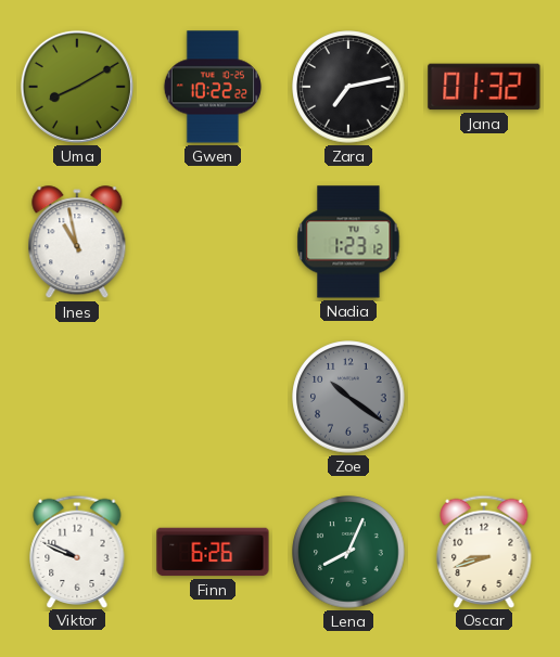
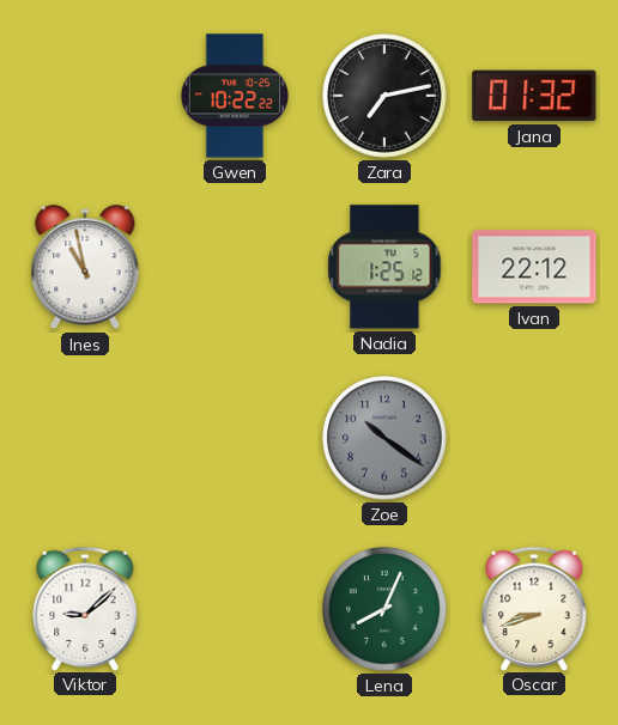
Uma: 8:10 -> none (77, 87)
Nadia: 1:23 -> 1:25 (384, 267)
Ivan: none -> 22:12 (534, 267)
Viktor: 9:49 -> 9:08 (85, 608)
Finn: 6:26 -> none (213, 552)
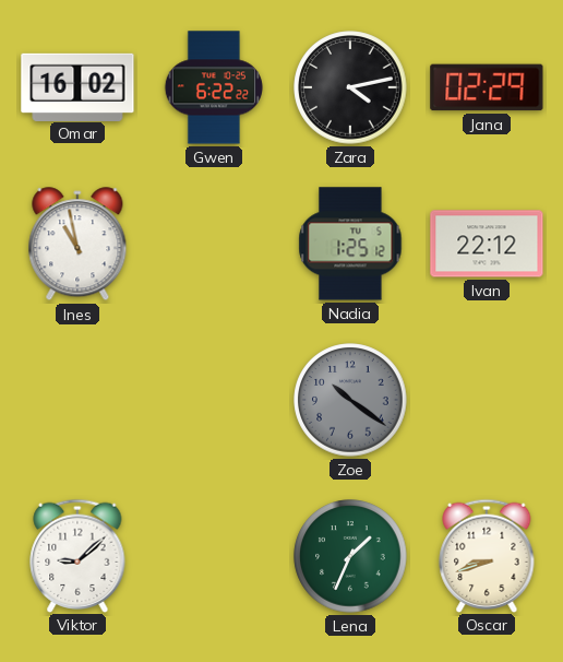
Omar: none -> 16:02 (77, 86)
Gwen: 10:22 -> 6:22 (214, 87)
Zara: 7:13 -> 4:13 (350, 87)
Jana: 01:32 -> 02:29 (487, 87)
Lena: 8:04 -> 1:34 (350, 556)
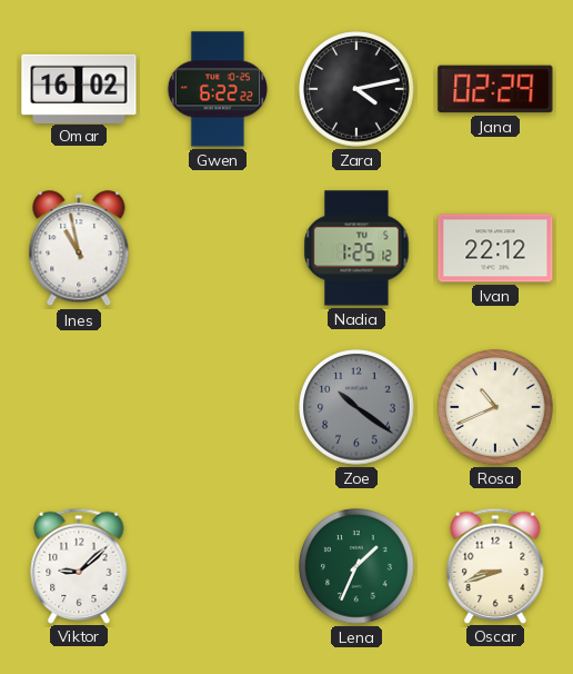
Rosa: none -> 10:41 (495, 407)
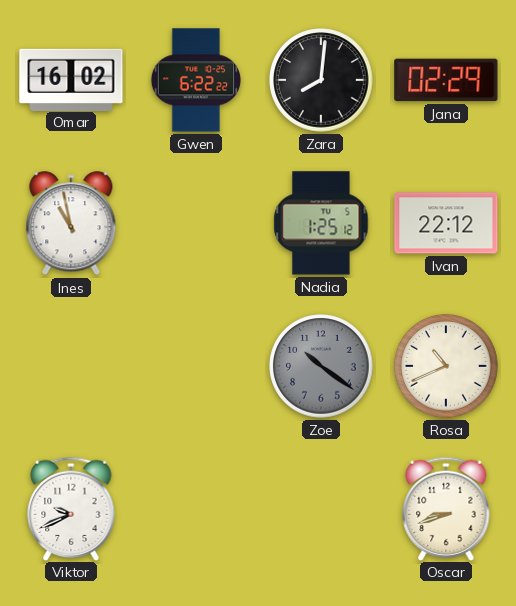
Zara: 4:13 -> 8:01 (321, 80)
Viktor: 9:08 -> 9:41 (71, 508)
Lena: 1:34 -> none (356, 566)
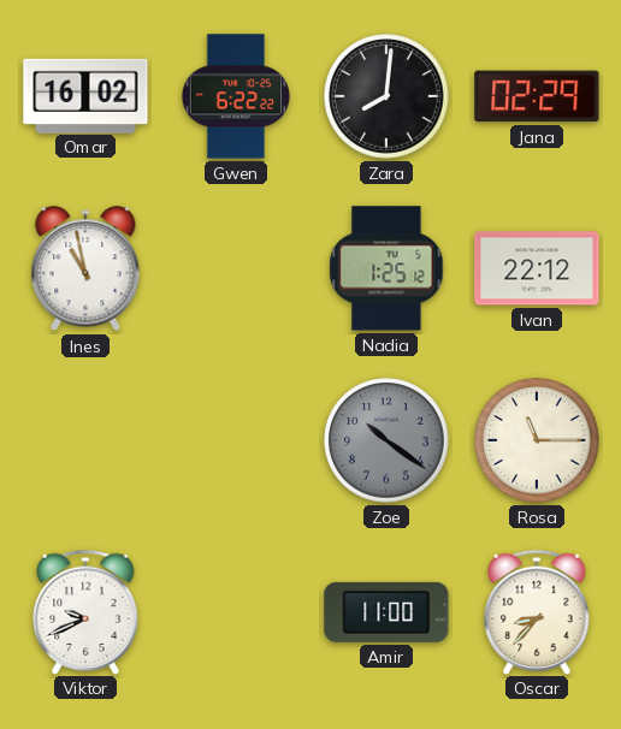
Rosa: 10:41 -> 11:15 (537, 440)
Amir: none -> 11:00 (386, 612)
Oscar: 8:42 -> 8:37 (537, 611)
